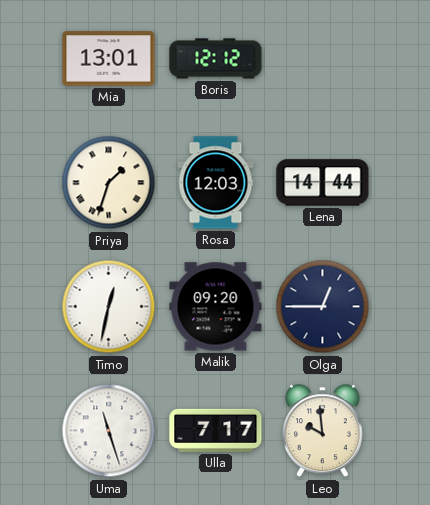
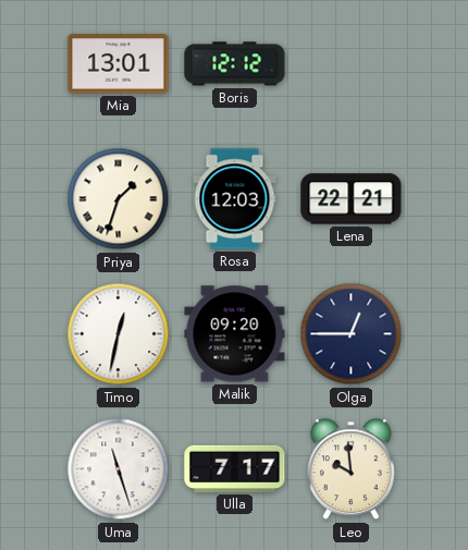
Lena: 14:44 -> 22:21 (352, 199)
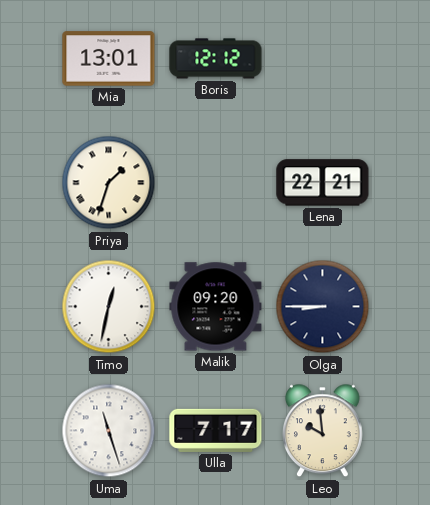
Rosa: 12:03 -> none (235, 199)
Olga: 12:45 -> 8:45 (323, 307)
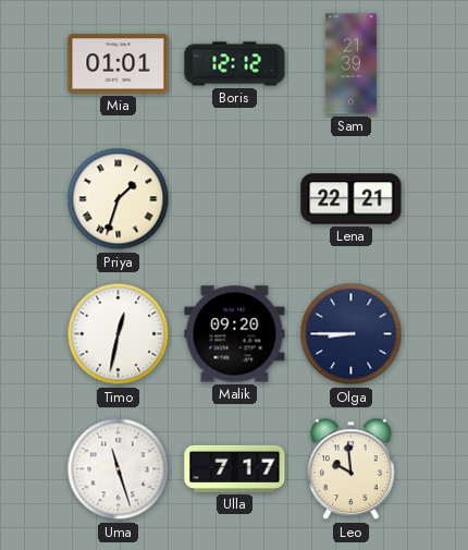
Mia: 13:01 -> 01:01 (119, 64)
Sam: none -> 21:39 (350, 64)
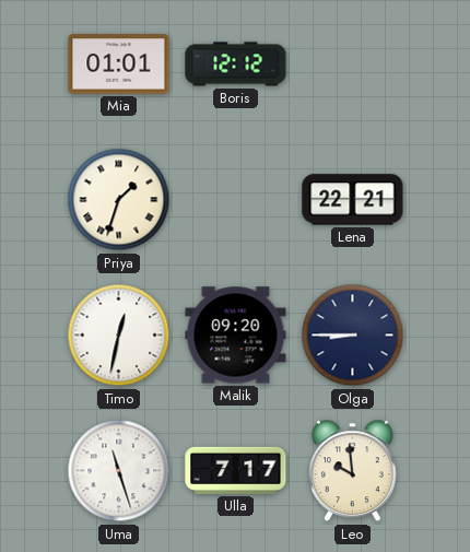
Sam: 21:39 -> none (350, 64)
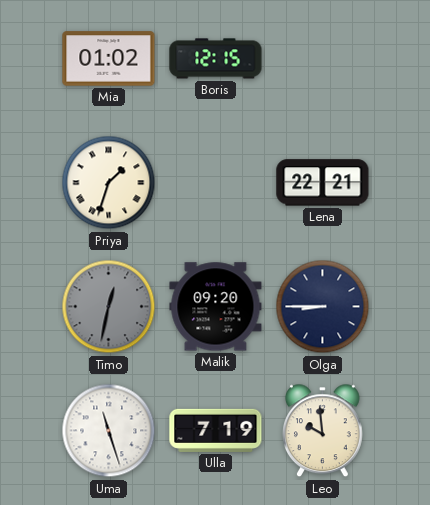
Mia: 01:01 -> 01:02 (109, 59)
Boris: 12:12 -> 12:15 (216, 59)
Timo dial: white -> grey (109, 307)
Ulla: 7:17 -> 7:19 (216, 430)
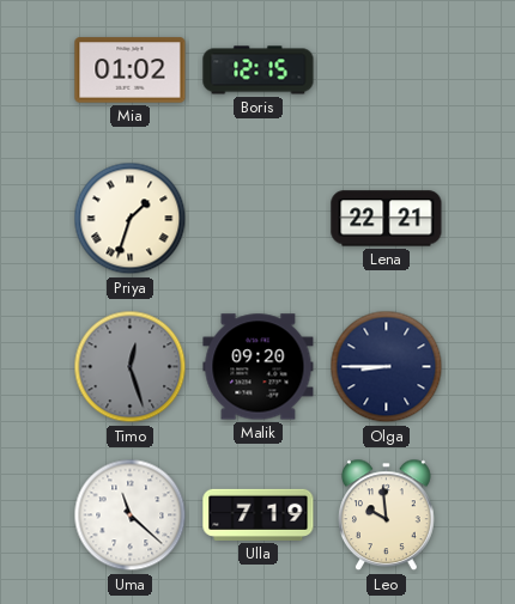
Timo: 12:32 -> 12:27 (131, 367)
Uma: 11:27 -> 11:22 (131, 515)
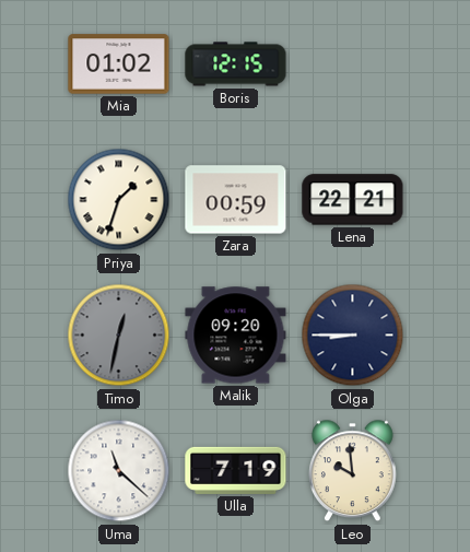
Zara: none -> 00:59 (236, 200)
Timo: 12:27 -> 12:32 (119, 336)
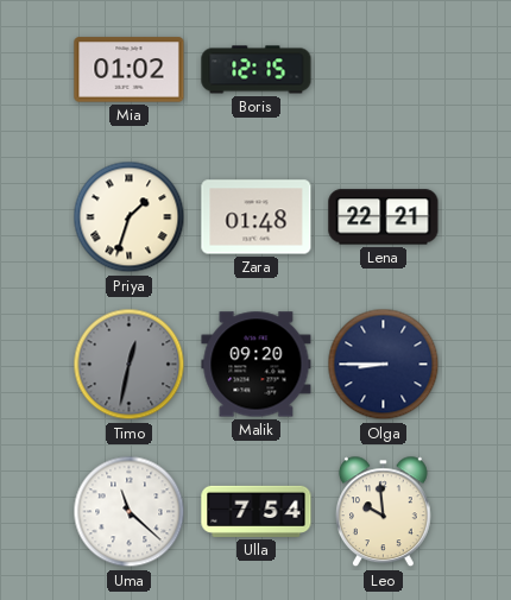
Zara: 00:59 -> 01:48 (257, 217)
Ulla: 7:19 -> 7:54 (257, 511)
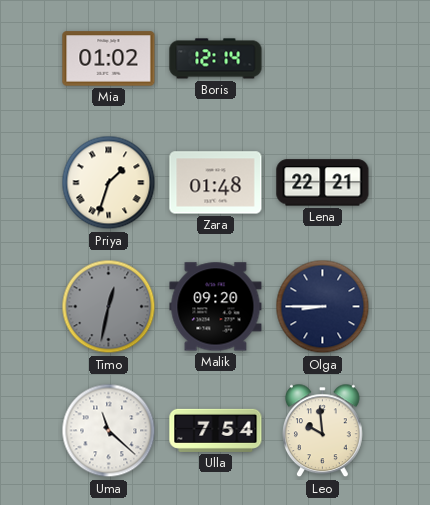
Boris: 12:15 -> 12:14 (216, 59)
